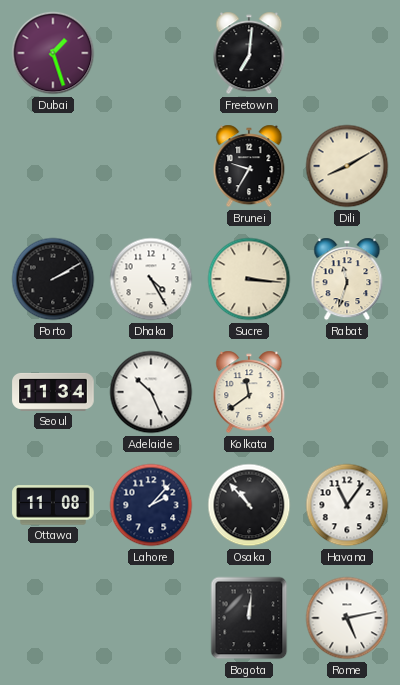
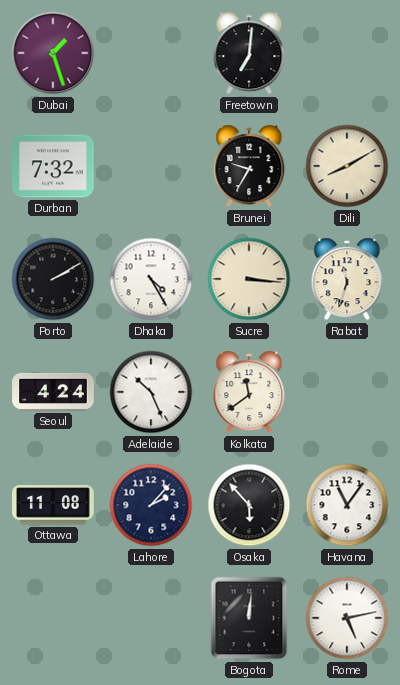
Durban: none -> 7:32 (53, 166)
Seoul: 11:34 -> 4:24 (53, 392)
Osaka: 10:53 -> 5:53 (249, 505)
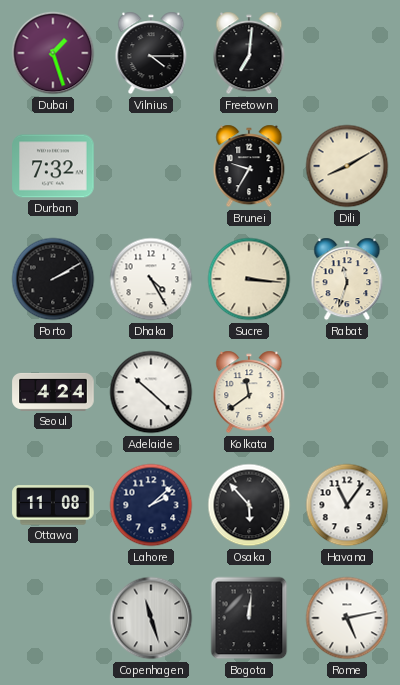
Vilnius: none -> 4:15 (151, 53)
Adelaide: 10:26 -> 10:22 (151, 392)
Lahore: 2:07 -> 2:08 (151, 505)
Copenhagen: none -> 11:27 (151, 618)
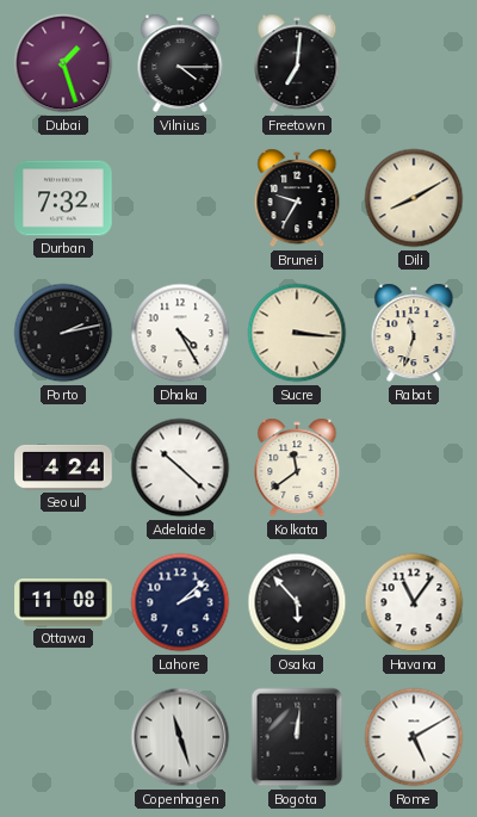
Porto: 2:10 -> 2:13 (63, 333)
Rome: 5:13 -> 5:10 (414, 737)
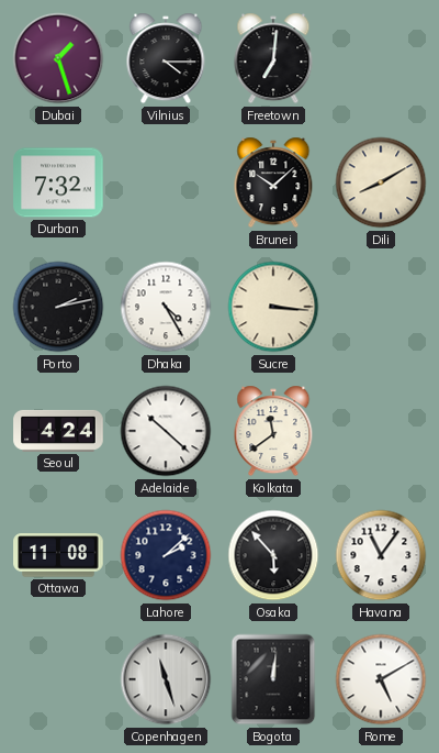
Brunei: 9:35 -> 10:08 (273, 182)
Rabat: 11:33 -> none (414, 333)
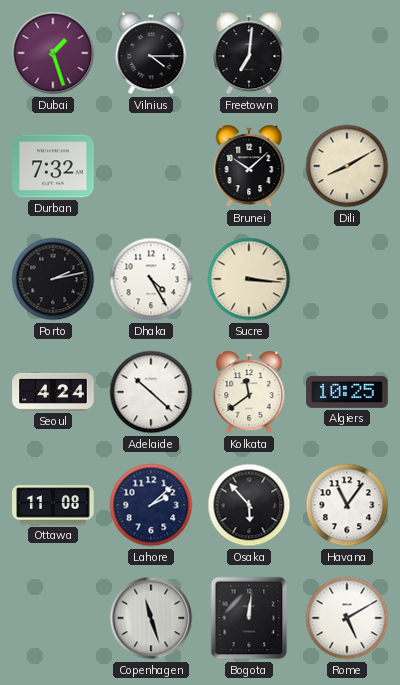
Algiers: none -> 10:25 (347, 392)
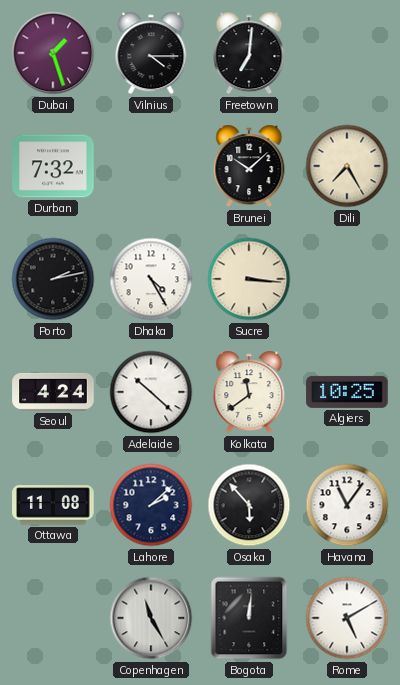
Dili: 8:10 -> 7:25 (347, 166)
Copenhagen: 11:27 -> 11:25 (151, 618)
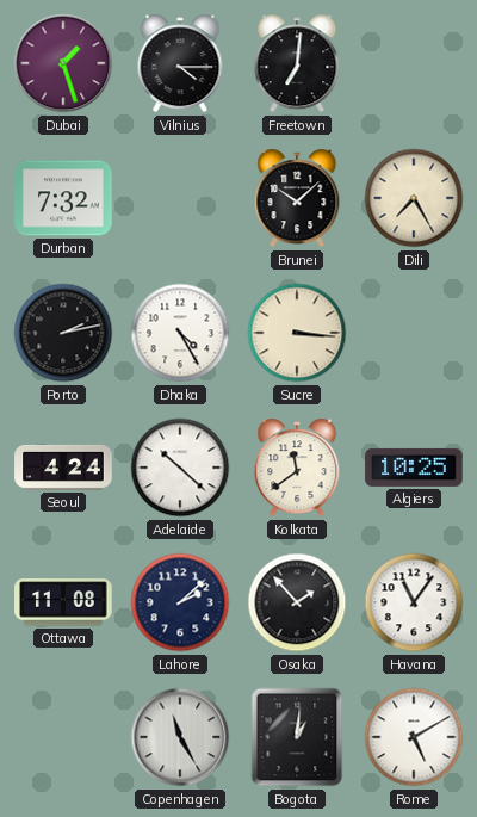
Osaka: 5:53 -> 1:53 (297, 602)
Bogota: 12:01 -> 1:01 (297, 737)
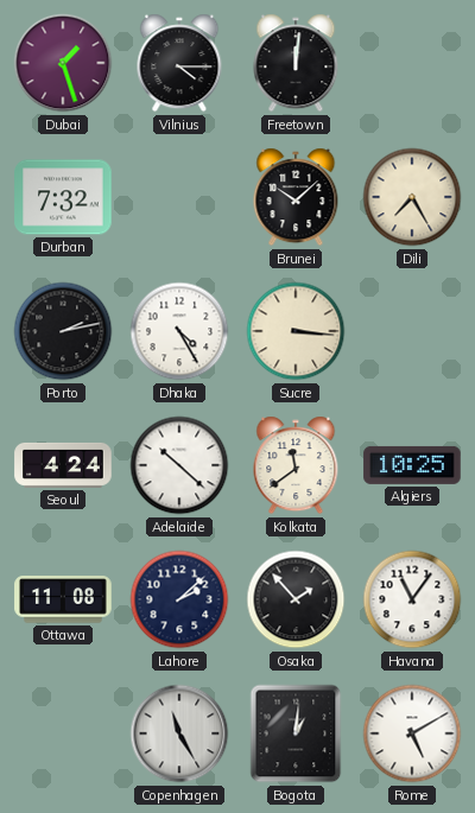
Freetown: 7:01 -> 12:01 (296, 63)
